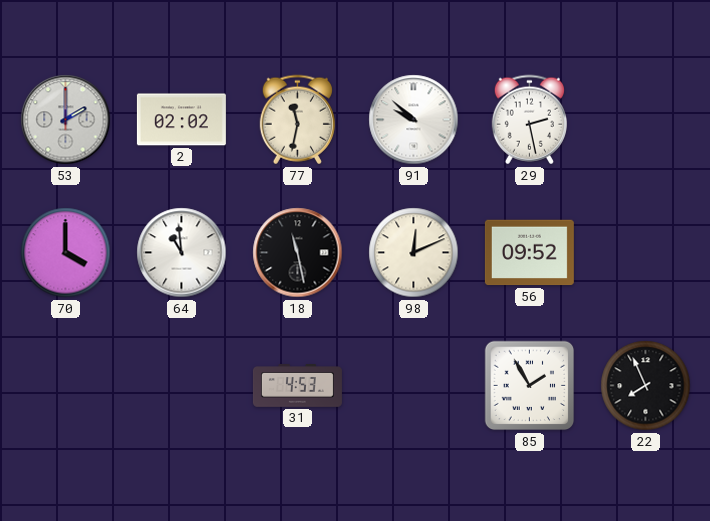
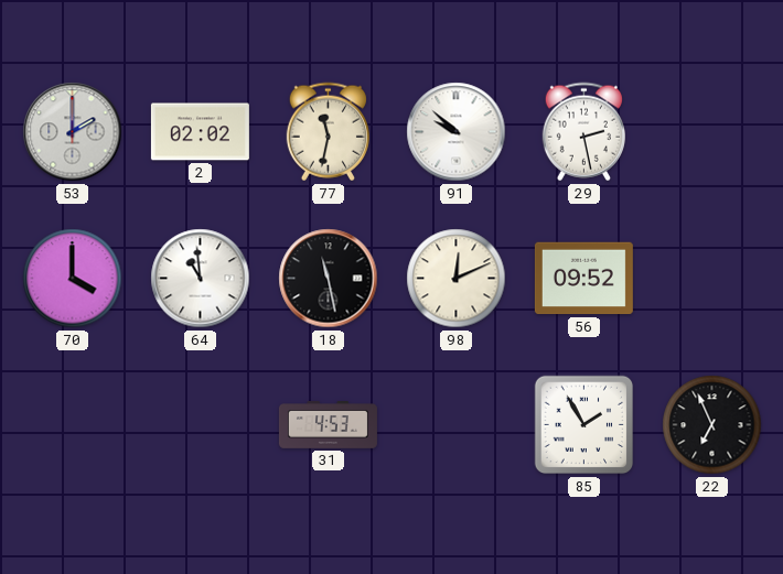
22: 7:56 -> 6:56 (712, 425)
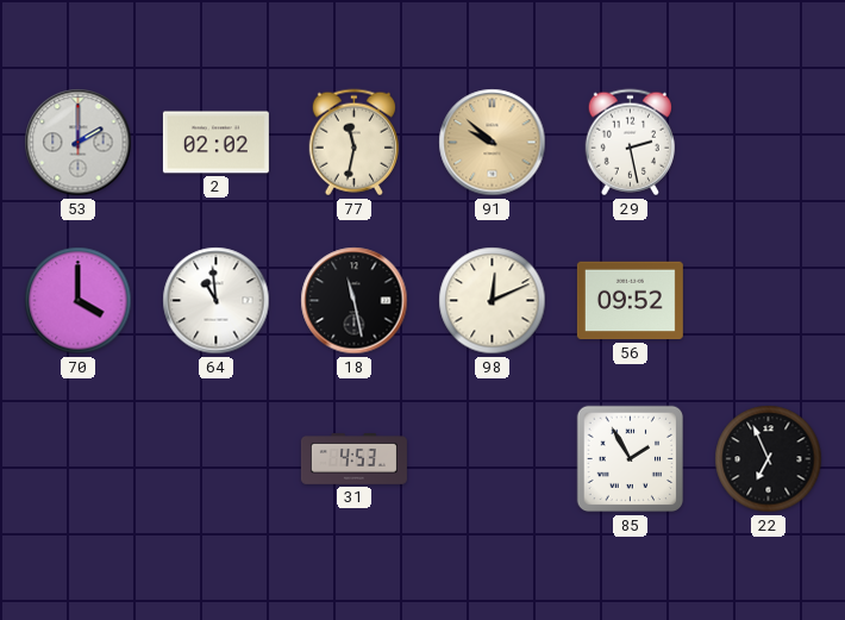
91 dial: white -> champagne (493, 143)
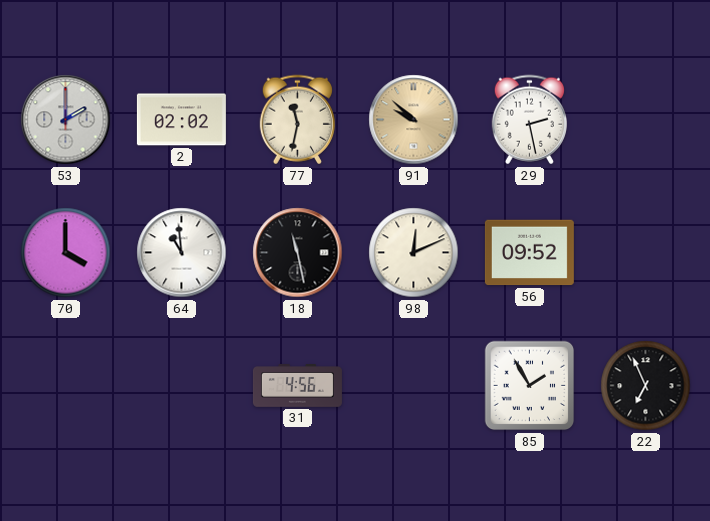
31: 4:53 -> 4:56 (297, 386)
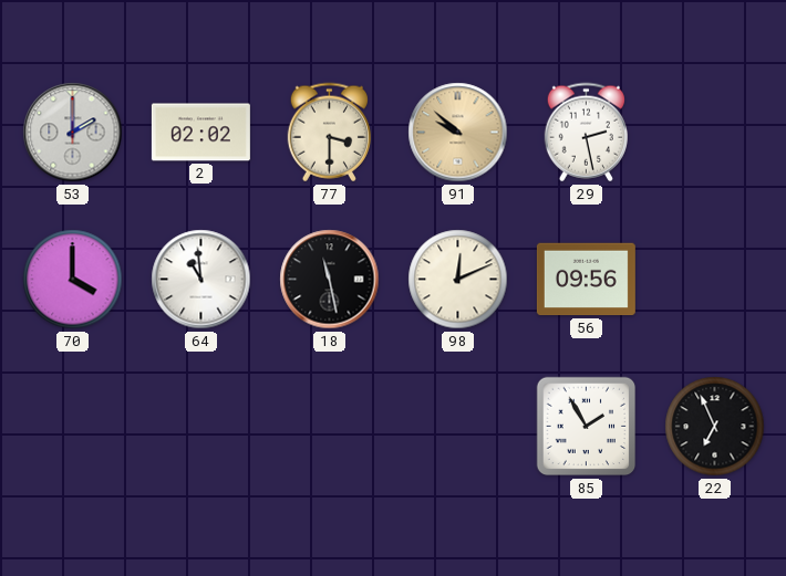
77: 11:32 -> 3:30 (329, 133)
56: 09:52 -> 09:56 (586, 280)
31: 4:56 -> none (297, 386)
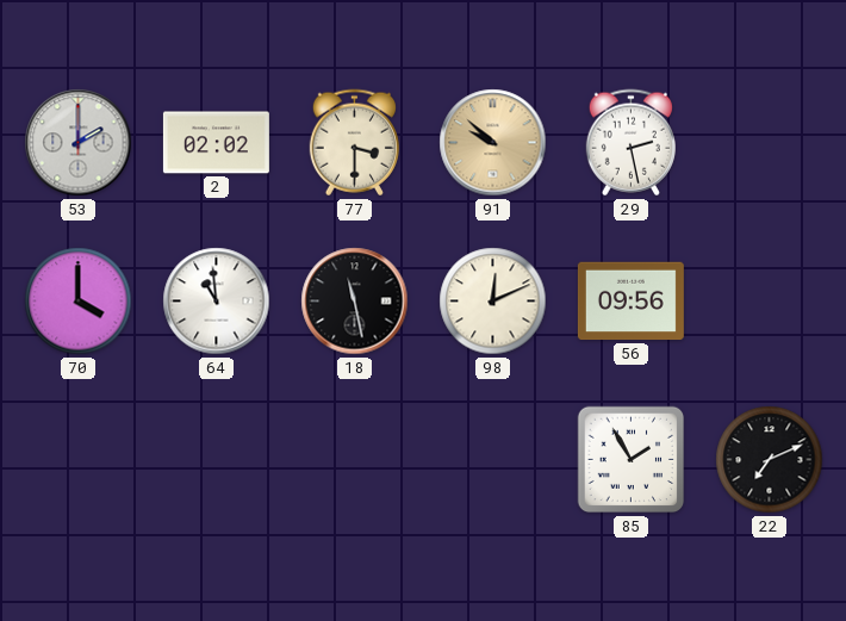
22: 6:56 -> 7:11 (770, 460)
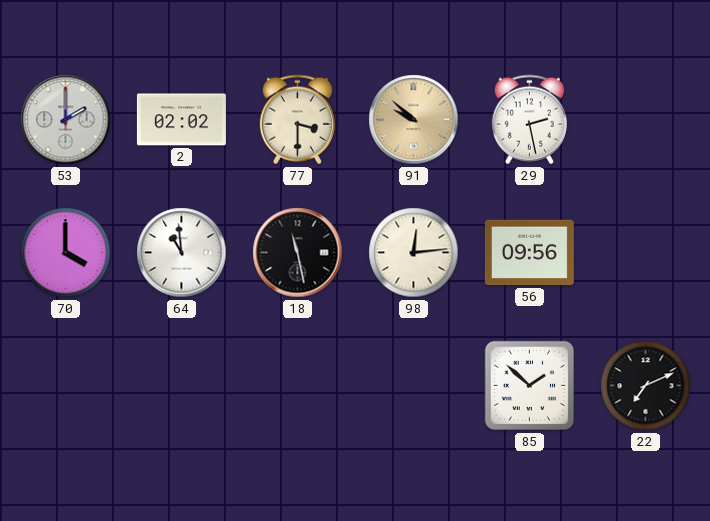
98: 12:11 -> 12:14 (414, 253)
85: 1:55 -> 1:52 (530, 386)
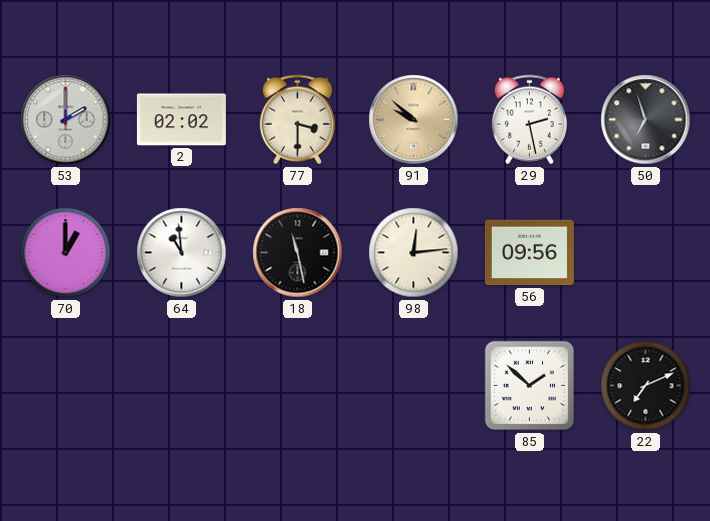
50: none -> 6:57 (646, 120)
70: 4:00 -> 1:00 (66, 253)
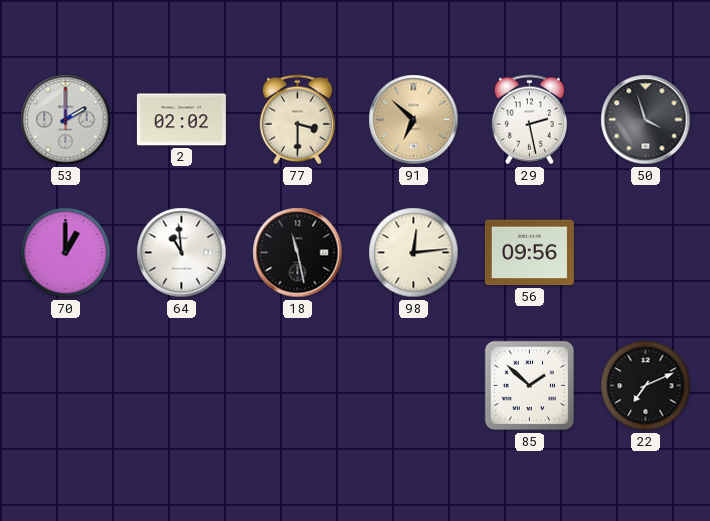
91: 9:52 -> 6:52 (414, 120)
50: 6:57 -> 3:57 (646, 120)
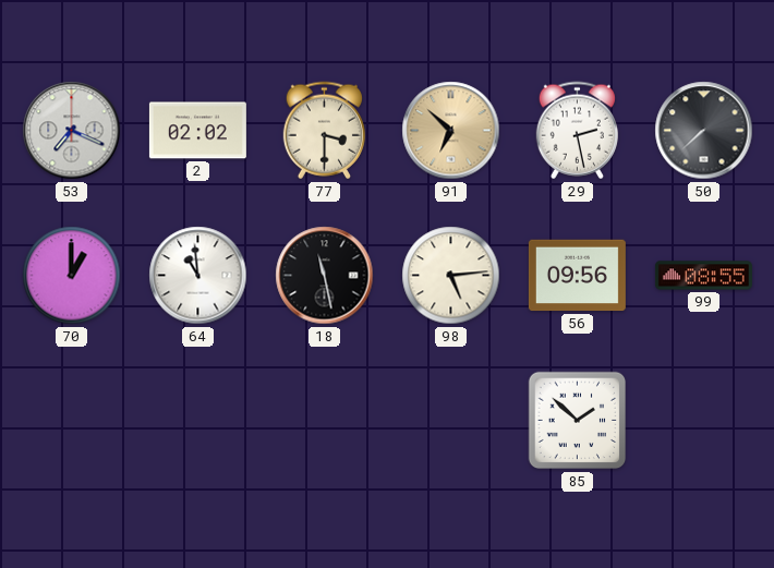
53: 2:00 -> 7:19 (72, 131)
50: 3:57 -> 7:38 (704, 131)
98: 12:14 -> 5:14 (451, 276)
99: none -> 08:55 (703, 276)
22: 7:11 -> none (646, 386)
